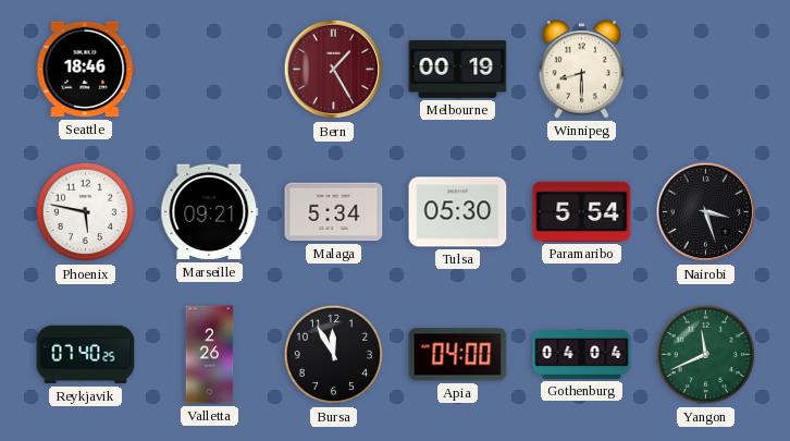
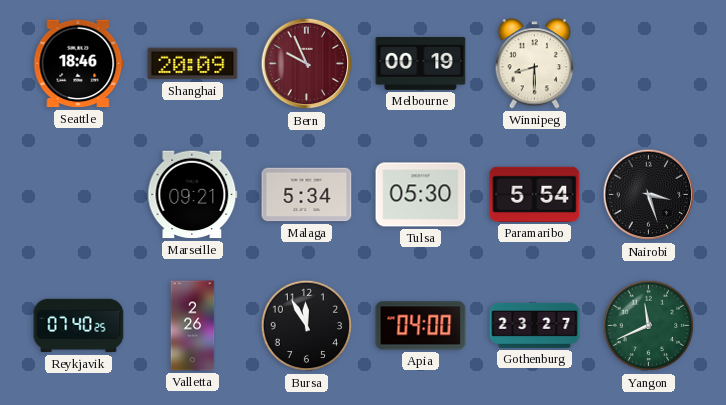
Shanghai: none -> 20:09 (193, 64)
Bern: 1:25 -> 9:56 (307, 64)
Phoenix: 5:47 -> none (86, 212)
Gothenburg: 04:04 -> 23:27 (535, 325)
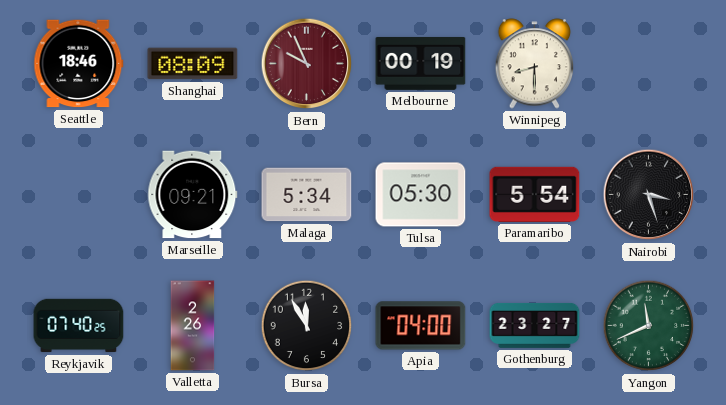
Shanghai: 20:09 -> 08:09 (193, 64)
